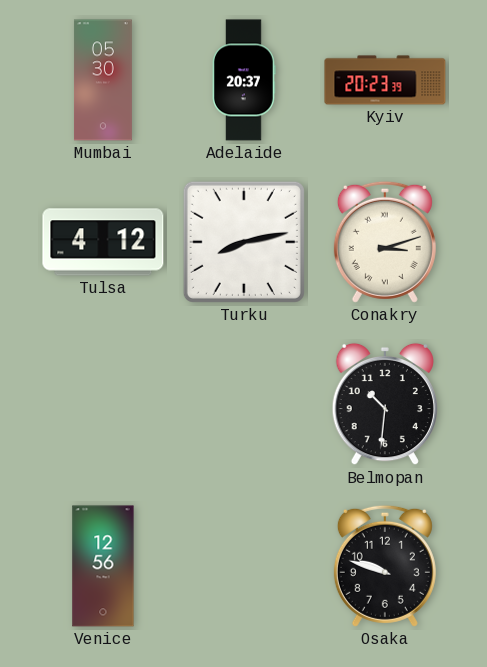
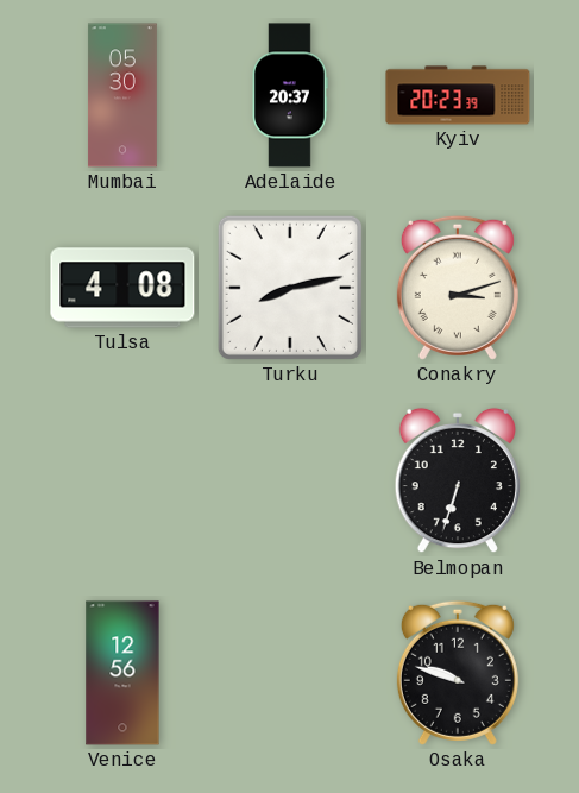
Tulsa: 4:12 -> 4:08 (122, 288)
Belmopan: 10:31 -> 6:33 (458, 480)
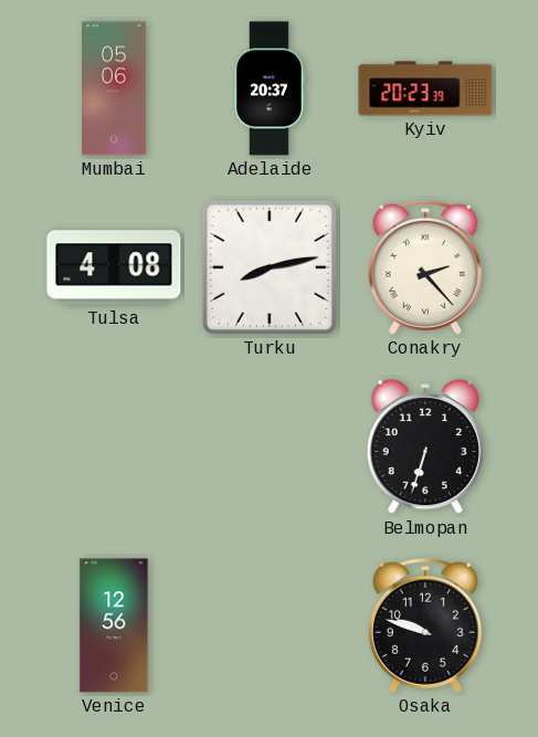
Mumbai: 05:30 -> 05:06 (114, 88)
Conakry: 3:12 -> 2:23 (425, 267)
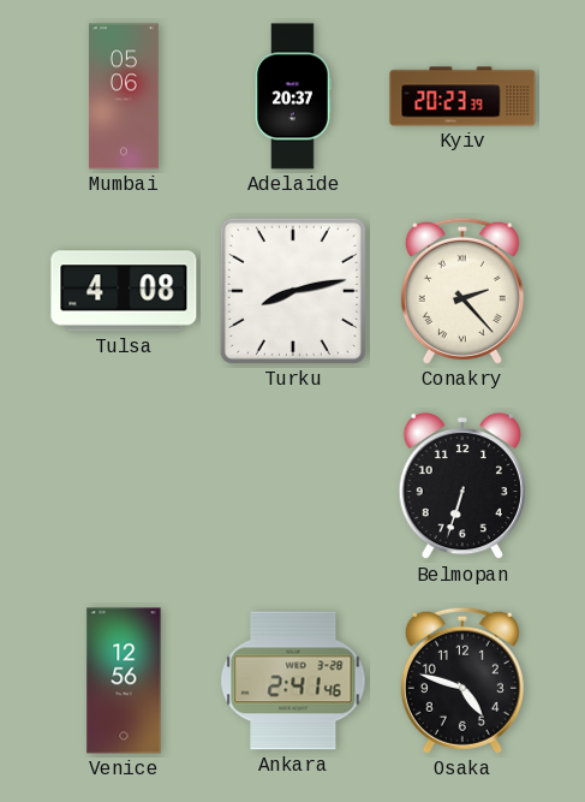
Ankara: none -> 2:41 (293, 681)
Osaka: 9:48 -> 4:48 (462, 681)
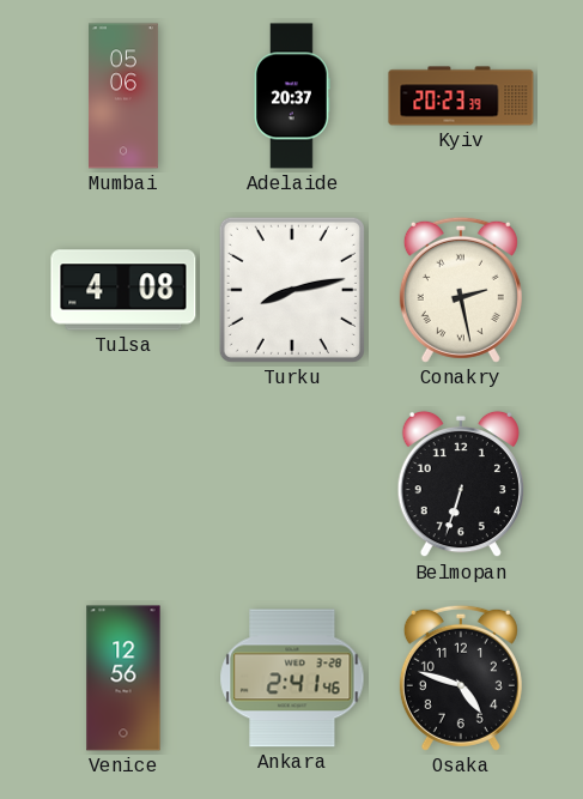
Conakry: 2:23 -> 2:28 (461, 290)
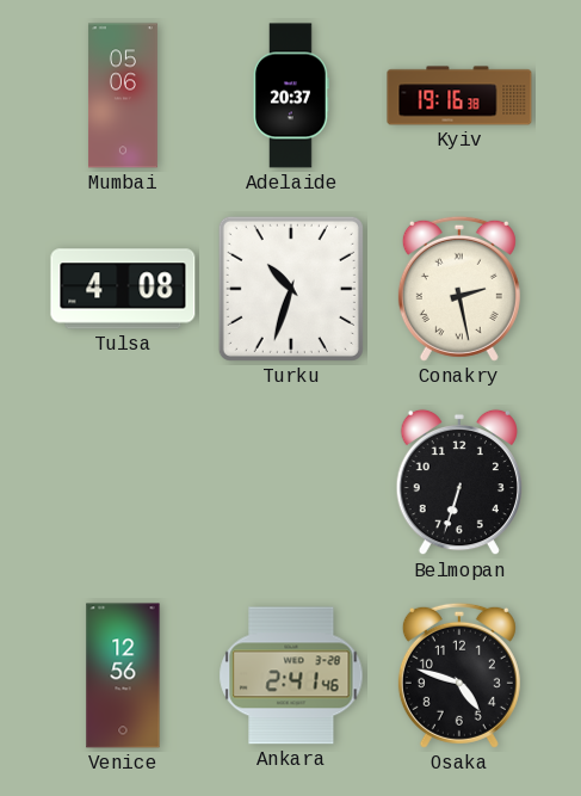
Kyiv: 20:23 -> 19:16 (459, 95)
Turku: 8:13 -> 10:33 (291, 289)
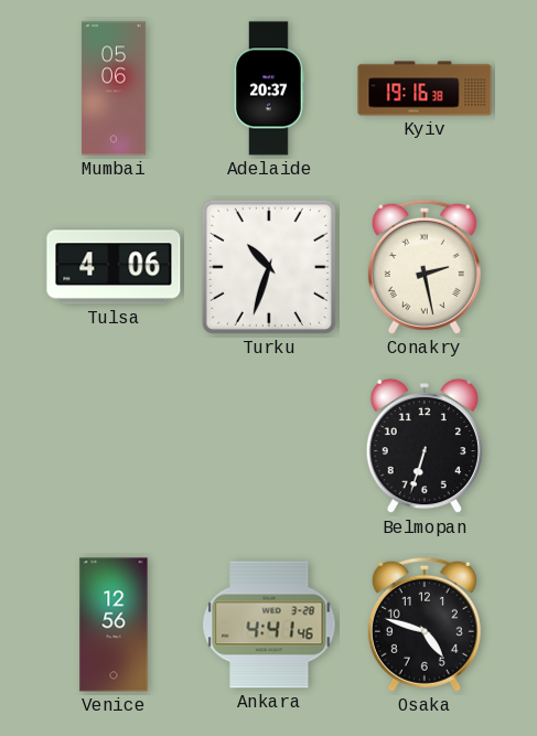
Tulsa: 4:08 -> 4:06 (114, 267)
Ankara: 2:41 -> 4:41 (269, 625)
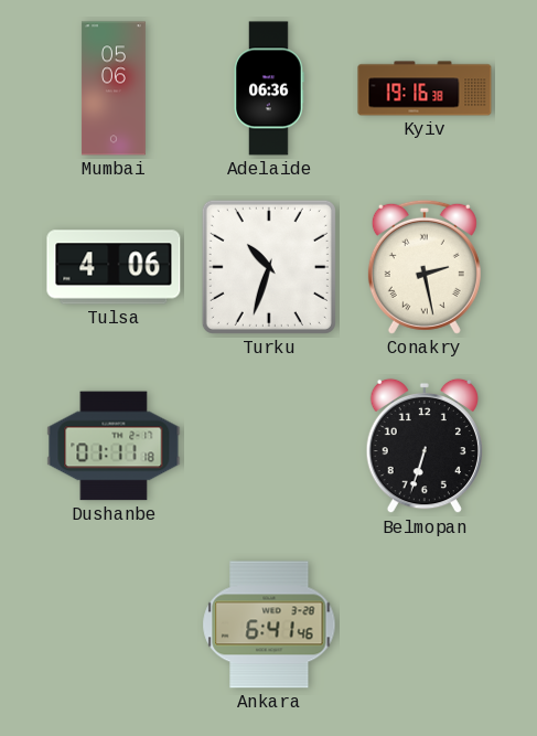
Adelaide: 20:37 -> 06:36 (270, 88)
Dushanbe: none -> 01:11 (114, 446)
Venice: 12:56 -> none (114, 625)
Ankara: 4:41 -> 6:41 (269, 625)
Osaka: 4:48 -> none (425, 625)
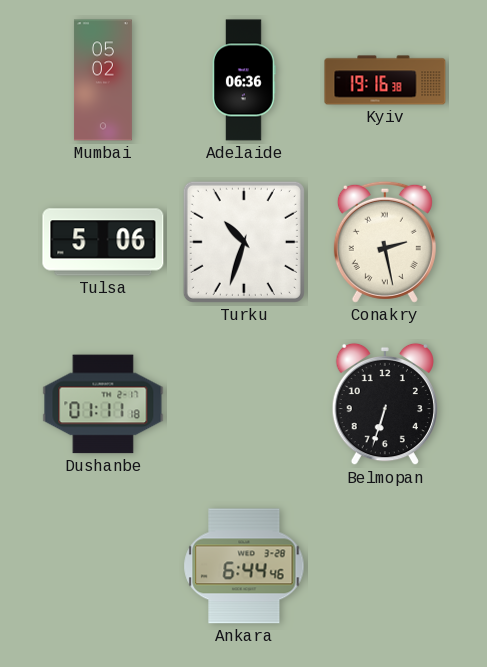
Mumbai: 05:06 -> 05:02 (103, 80)
Tulsa: 4:06 -> 5:06 (103, 242)
Ankara: 6:41 -> 6:44 (244, 566)
